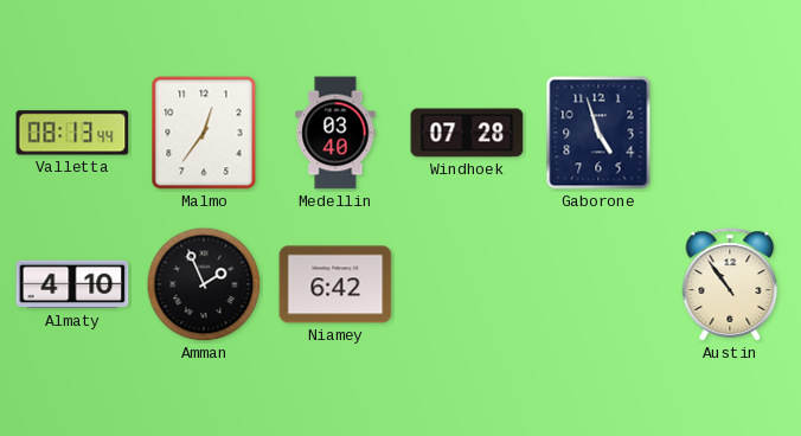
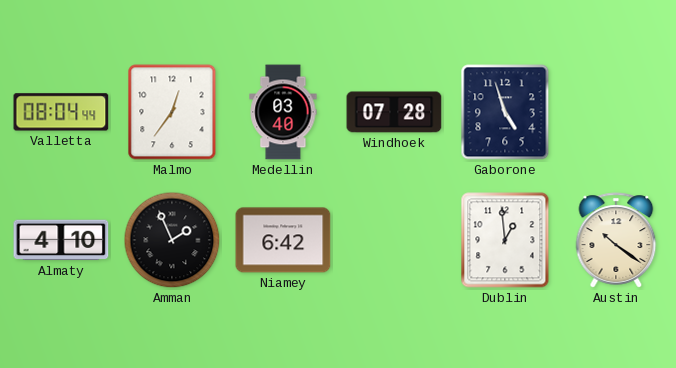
Valletta: 08:13 -> 08:04 (61, 112)
Dublin: none -> 12:59 (505, 240)
Austin: 10:54 -> 10:21 (616, 240)
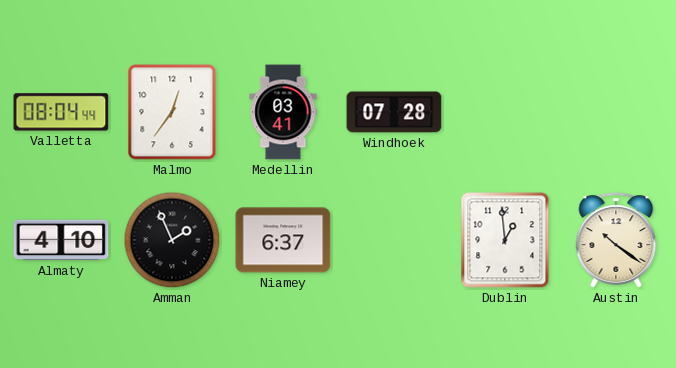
Medellin: 03:40 -> 03:41 (283, 112)
Gaborone: 4:57 -> none (505, 112)
Niamey: 6:42 -> 6:37 (283, 240)
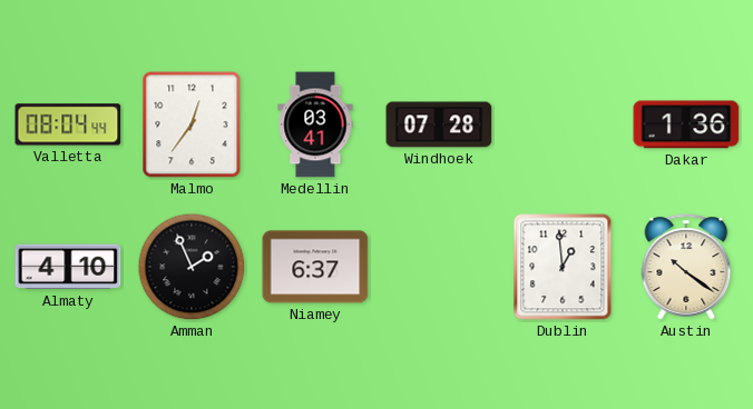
Dakar: none -> 1:36 (686, 124)
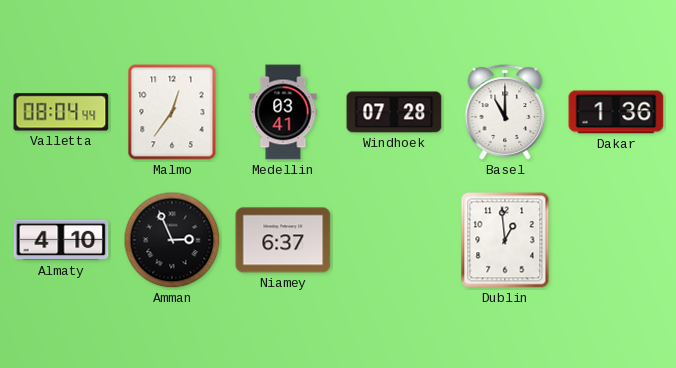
Basel: none -> 11:00 (505, 112)
Amman: 1:56 -> 2:56 (172, 240)
Austin: 10:21 -> none (686, 267)
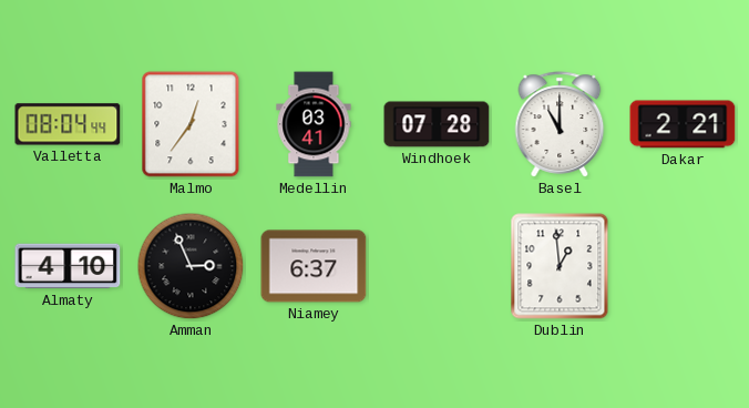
Dakar: 1:36 -> 2:21 (683, 124)
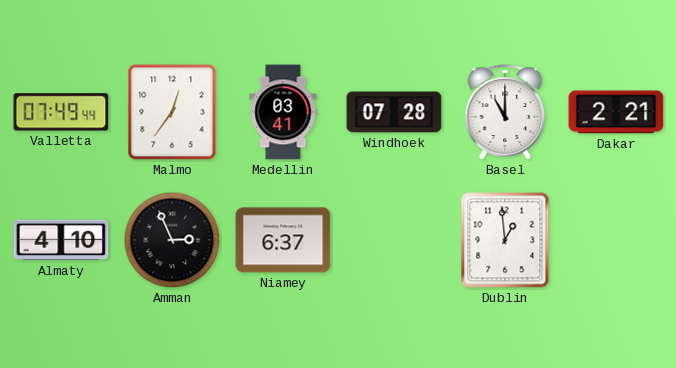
Valletta: 08:04 -> 07:49 (61, 112)
